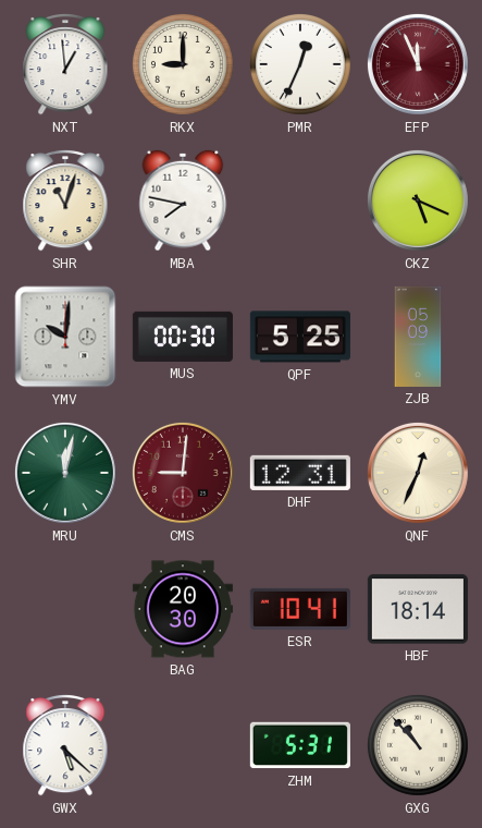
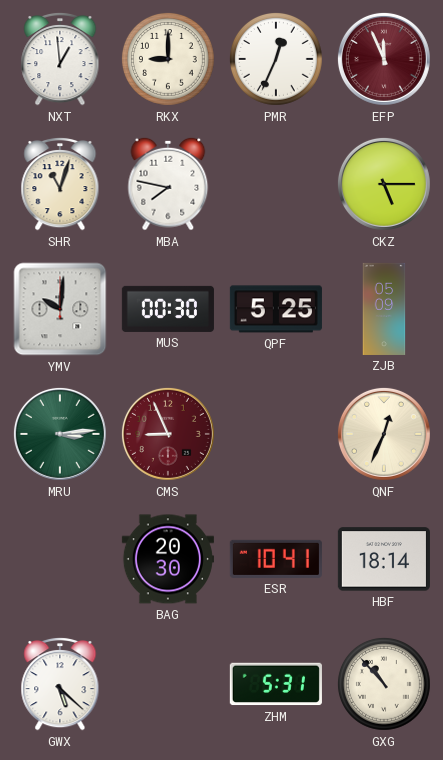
CKZ: 5:19 -> 5:15 (384, 184)
MRU: 12:02 -> 3:14 (60, 434)
CMS: 9:01 -> 8:56 (168, 434)
DHF: 12:31 -> none (300, 473)
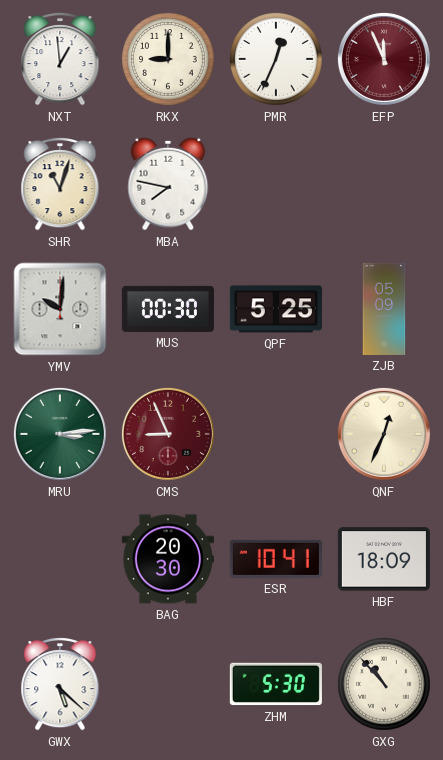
CKZ: 5:15 -> none (384, 184)
HBF: 18:14 -> 18:09 (384, 559)
ZHM: 5:31 -> 5:30 (276, 684)
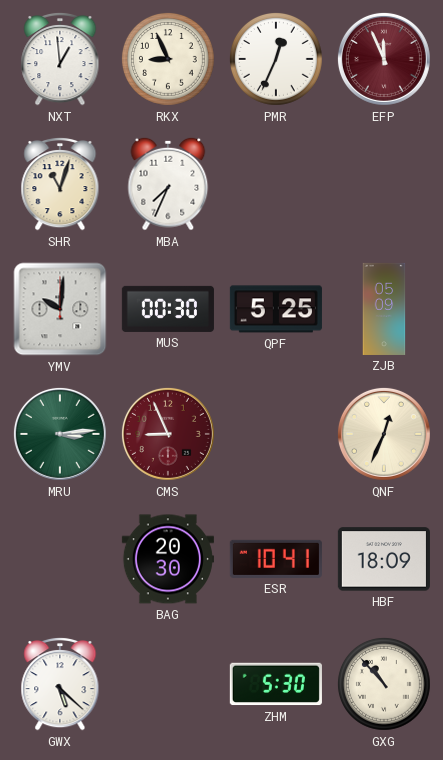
RKX: 9:00 -> 8:56 (169, 60)
MBA: 7:47 -> 7:34 (168, 184)
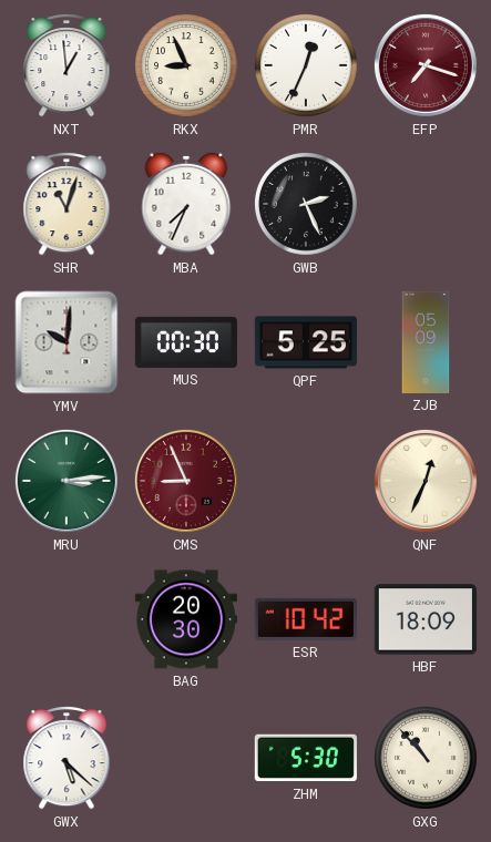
EFP: 11:56 -> 7:18 (426, 65)
GWB: none -> 2:26 (307, 205)
ESR: 10:41 -> 10:42 (306, 619)
